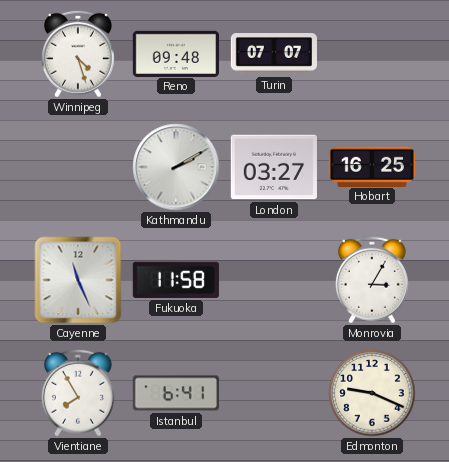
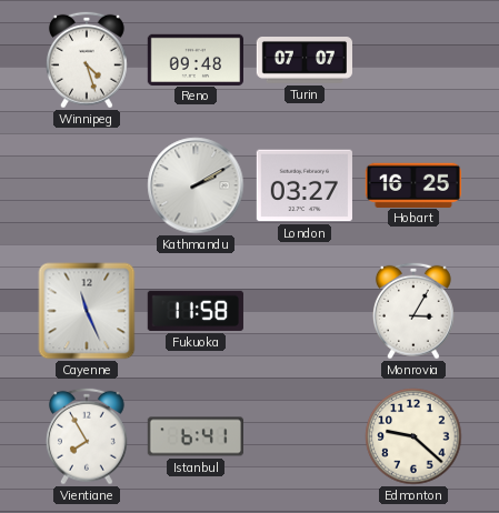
Edmonton: 9:19 -> 9:22 (413, 436)
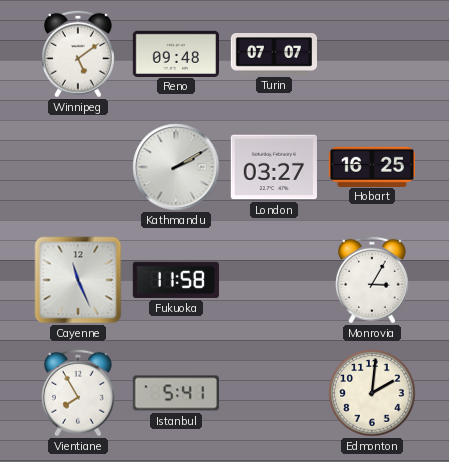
Winnipeg: 4:27 -> 5:09 (78, 54)
Istanbul: 6:41 -> 5:41 (175, 393)
Edmonton: 9:22 -> 2:01 (372, 393)
